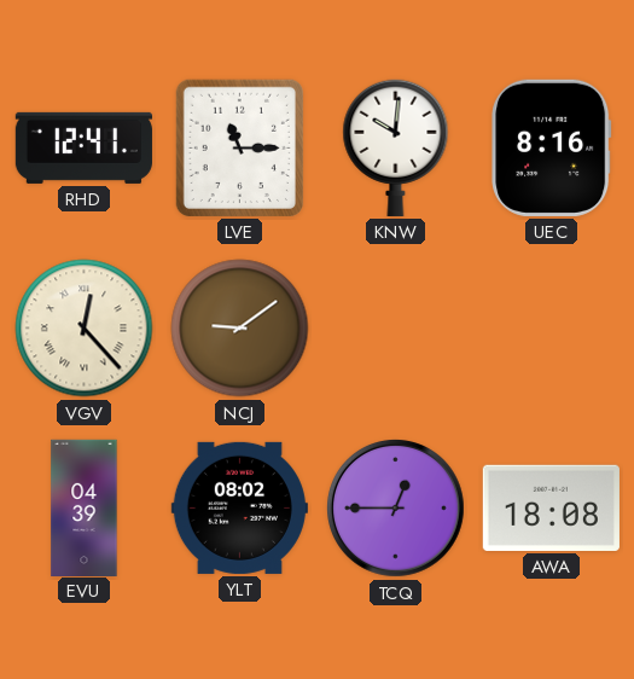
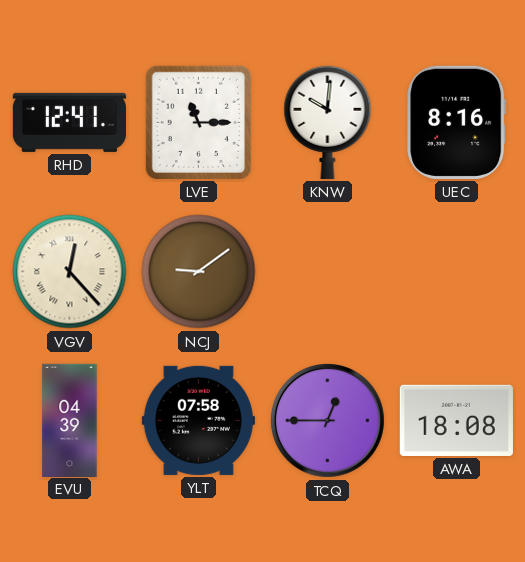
YLT: 08:02 -> 07:58 (198, 420)
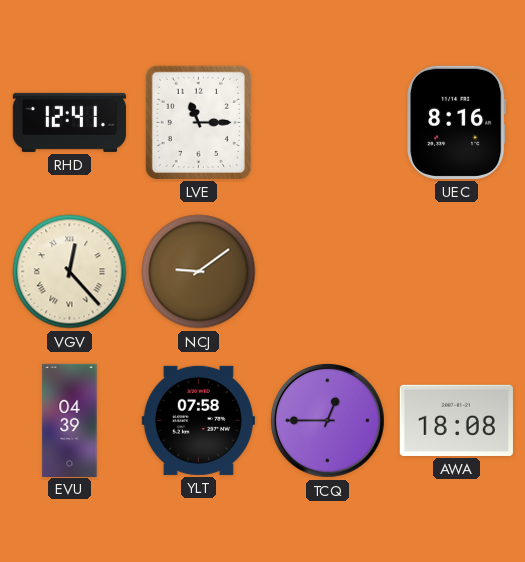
KNW: 10:01 -> none (328, 122)
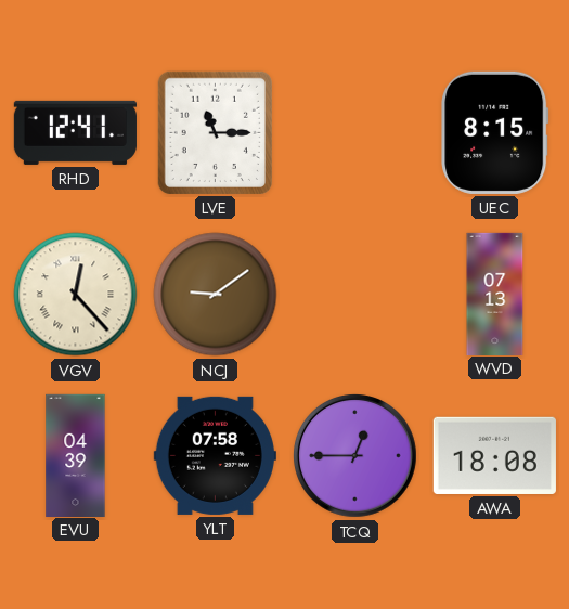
UEC: 8:16 -> 8:15 (495, 132)
WVD: none -> 07:13 (495, 294)
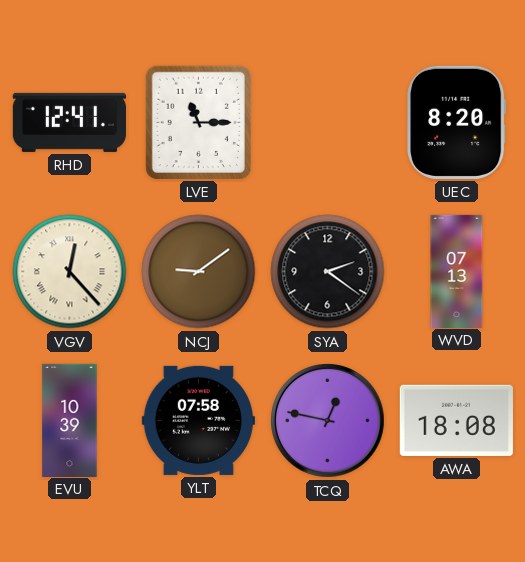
UEC: 8:15 -> 8:20 (457, 122)
SYA: none -> 2:21 (328, 272)
EVU: 04:39 -> 10:39 (70, 420)
TCQ: 12:45 -> 12:47 (328, 421)
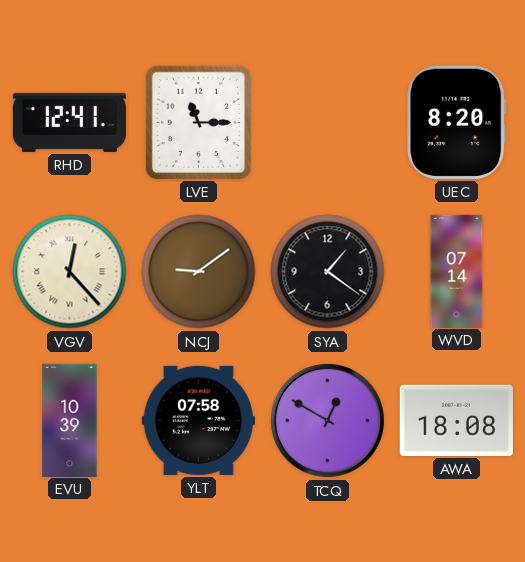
SYA: 2:21 -> 1:21 (328, 272)
WVD: 07:13 -> 07:14 (457, 271)
TCQ: 12:47 -> 12:50 (328, 421)
